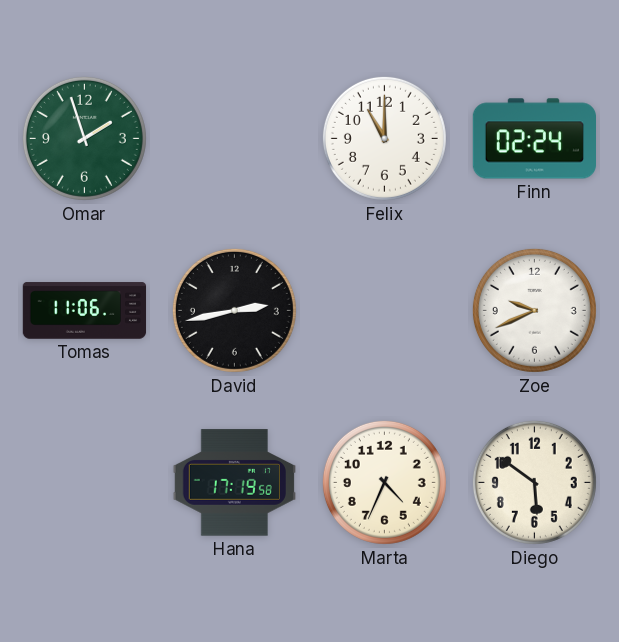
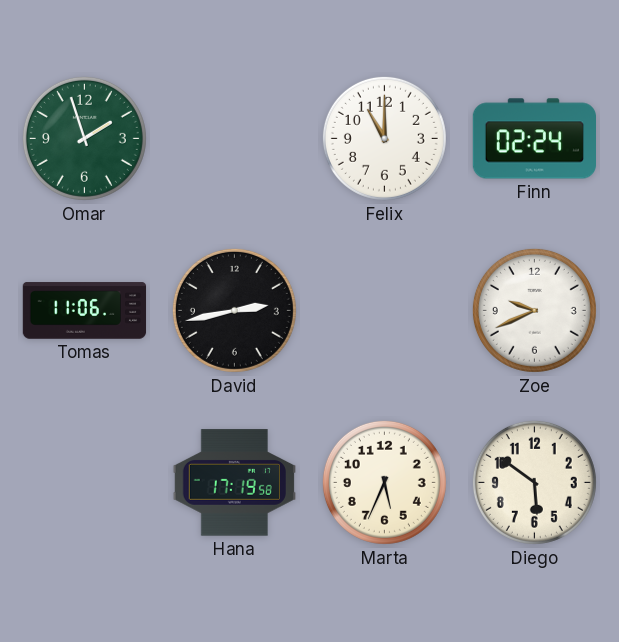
Marta: 4:34 -> 5:34 (384, 482)
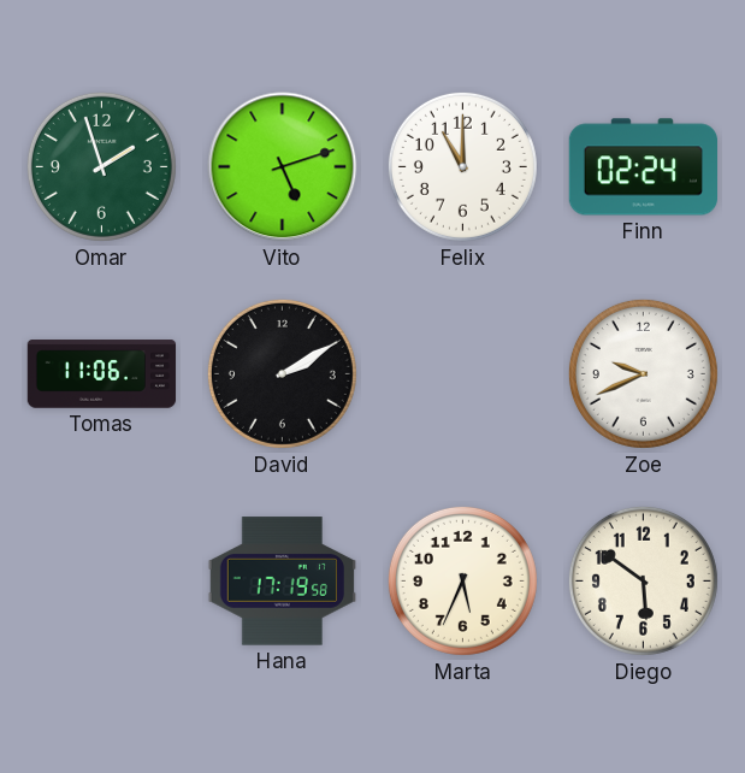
Vito: none -> 5:12 (283, 167)
David: 2:43 -> 2:10 (282, 373)
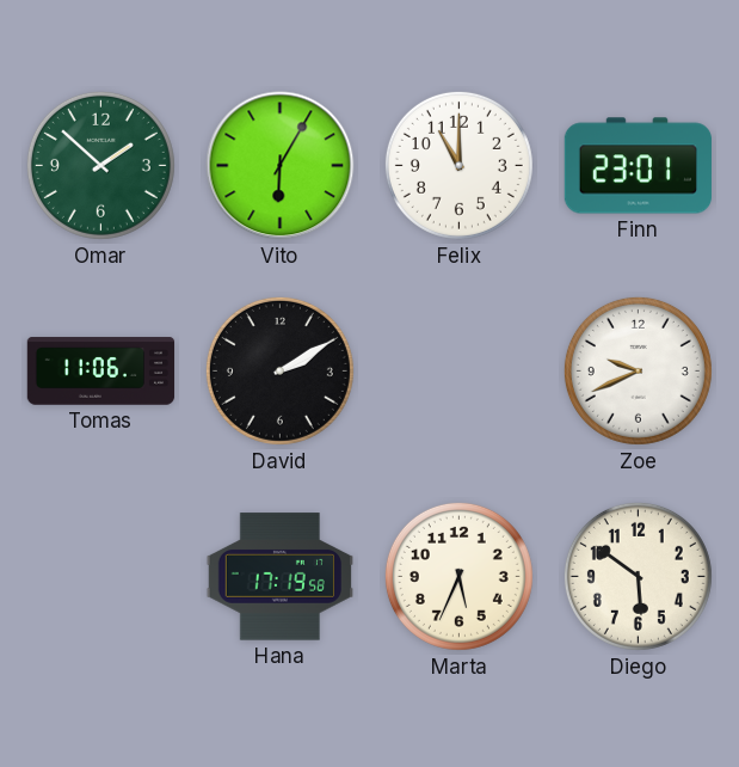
Omar: 1:57 -> 1:52 (100, 165)
Vito: 5:12 -> 6:05 (281, 166)
Finn: 02:24 -> 23:01 (638, 166)
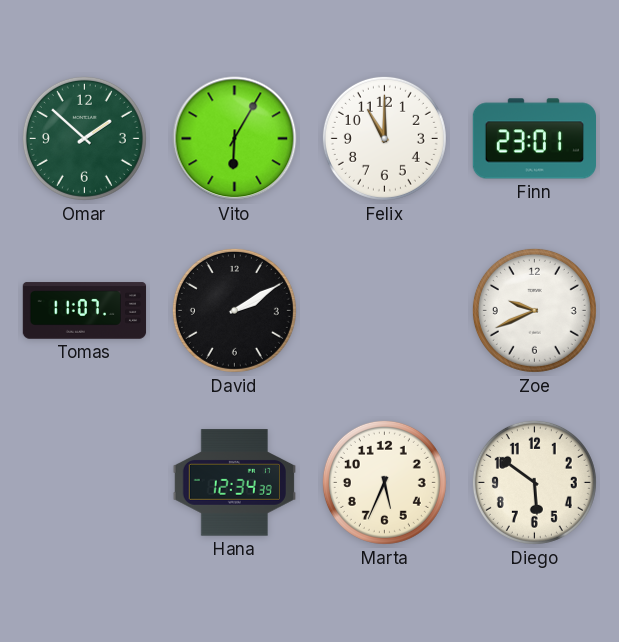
Tomas: 11:06 -> 11:07 (85, 311)
Hana: 17:19 -> 12:34 (234, 483)
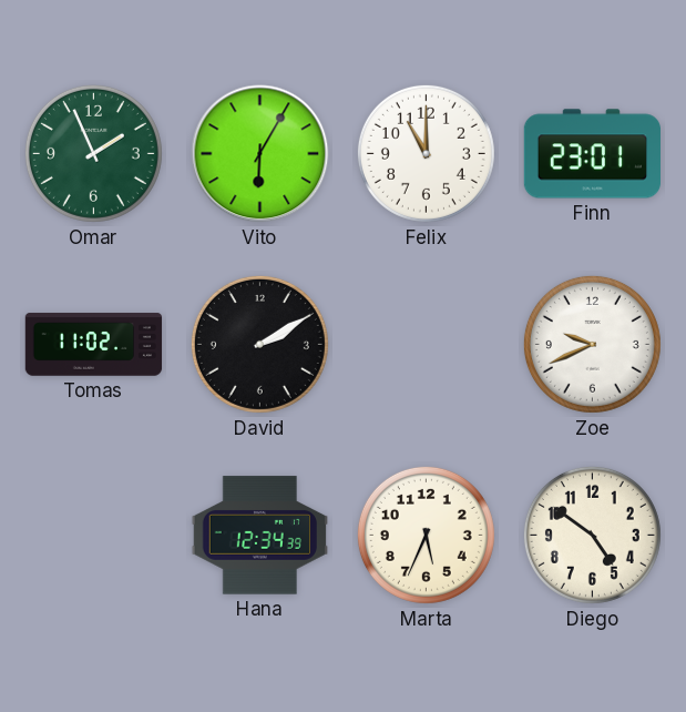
Omar: 1:52 -> 1:56 (93, 153)
Tomas: 11:07 -> 11:02 (94, 345)
Diego: 5:51 -> 4:51 (592, 535)
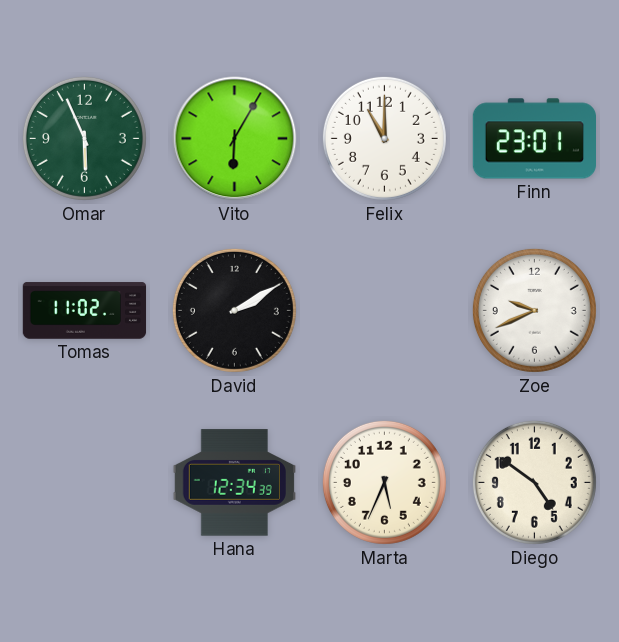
Omar: 1:56 -> 5:56 (84, 138)
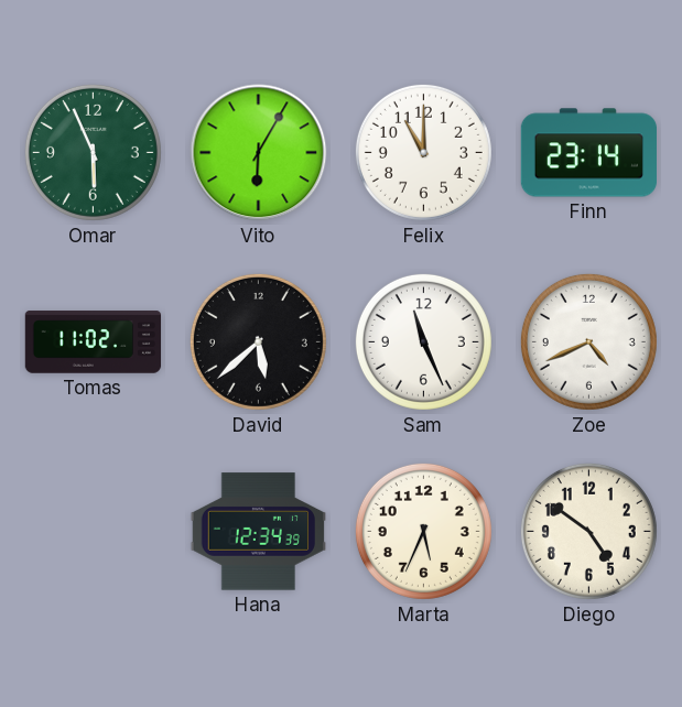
Finn: 23:01 -> 23:14 (588, 153)
David: 2:10 -> 5:38 (258, 341)
Sam: none -> 11:26 (423, 341)
Zoe: 9:41 -> 4:41 (588, 341)
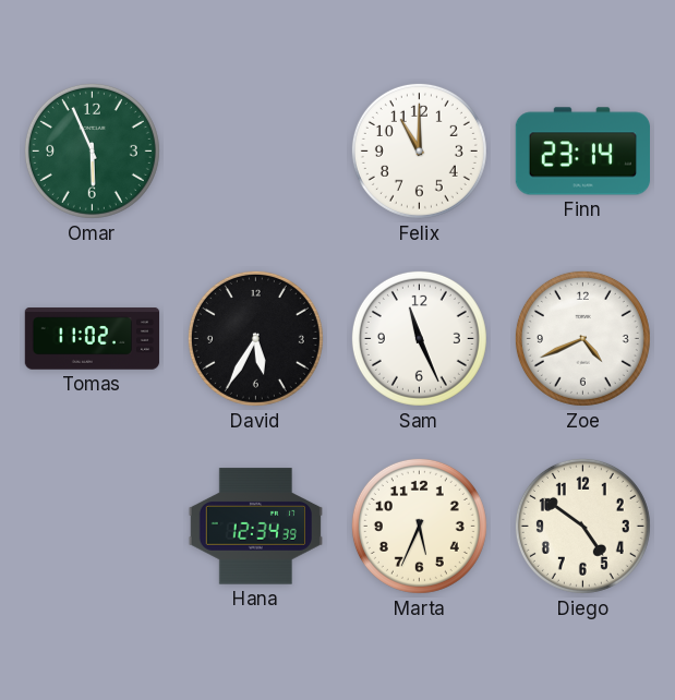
Vito: 6:05 -> none (259, 153)
David: 5:38 -> 5:35 (255, 338)
